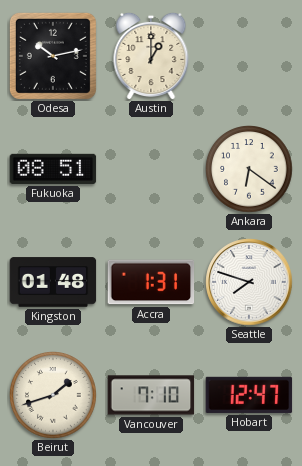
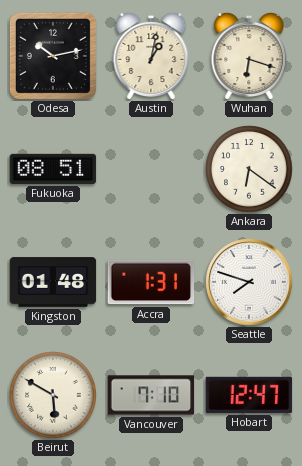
Austin: 1:00 -> 1:02 (151, 55)
Wuhan: none -> 6:18 (249, 55)
Beirut: 1:42 -> 5:50 (53, 395)
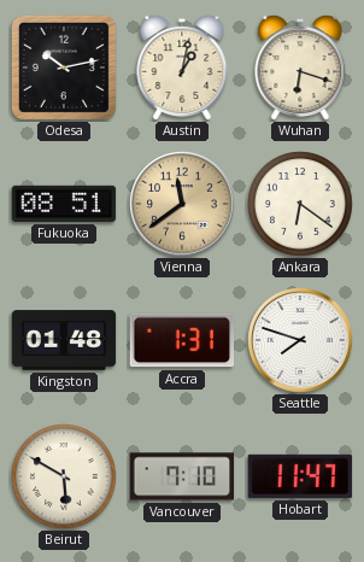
Vienna: none -> 11:39 (182, 204)
Hobart: 12:47 -> 11:47 (300, 476)
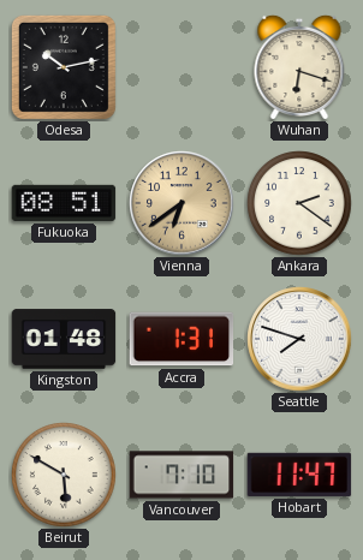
Austin: 1:02 -> none (182, 66)
Vienna: 11:39 -> 6:39 (181, 203)
Ankara: 6:21 -> 2:21 (299, 203)
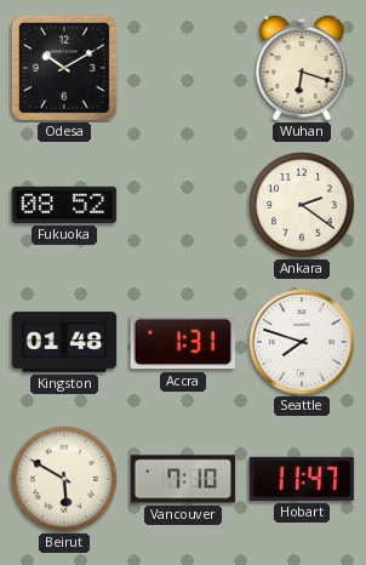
Odesa: 10:13 -> 10:10 (64, 68)
Fukuoka: 08:51 -> 08:52 (64, 205)
Vienna: 6:39 -> none (181, 203)
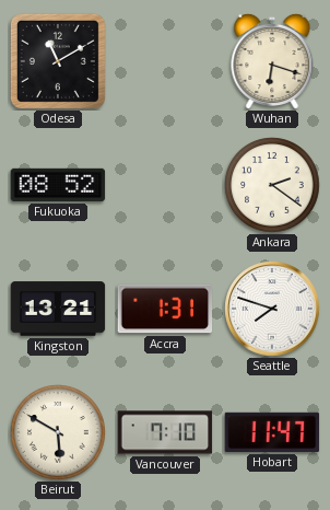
Odesa: 10:10 -> 11:10 (58, 61)
Kingston: 01:48 -> 13:21 (58, 309)
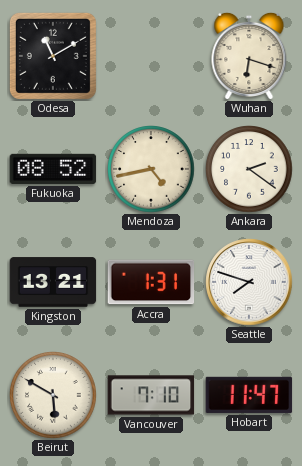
Mendoza: none -> 4:43 (151, 169)
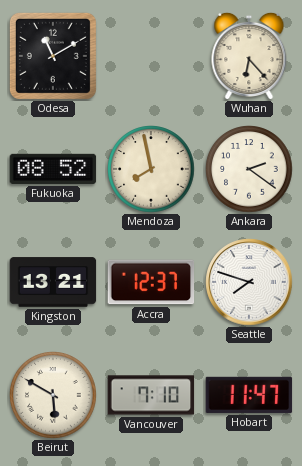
Wuhan: 6:18 -> 6:23 (249, 55)
Mendoza: 4:43 -> 7:58 (151, 169)
Accra: 1:31 -> 12:37 (151, 282)
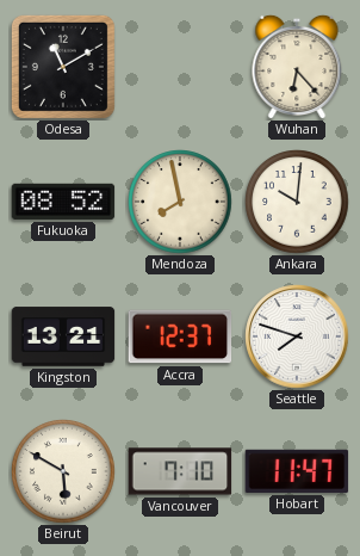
Ankara: 2:21 -> 10:01 (297, 202)
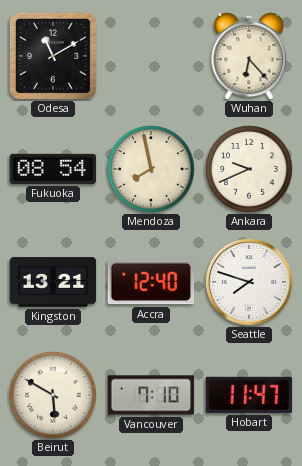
Fukuoka: 08:52 -> 08:54 (53, 169)
Ankara: 10:01 -> 9:41 (249, 169)
Accra: 12:37 -> 12:40 (151, 282)
